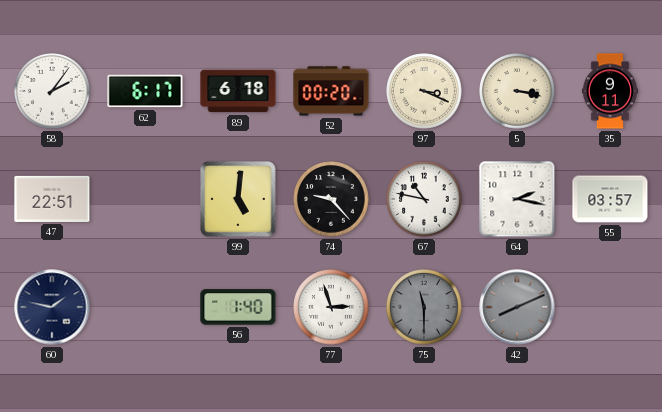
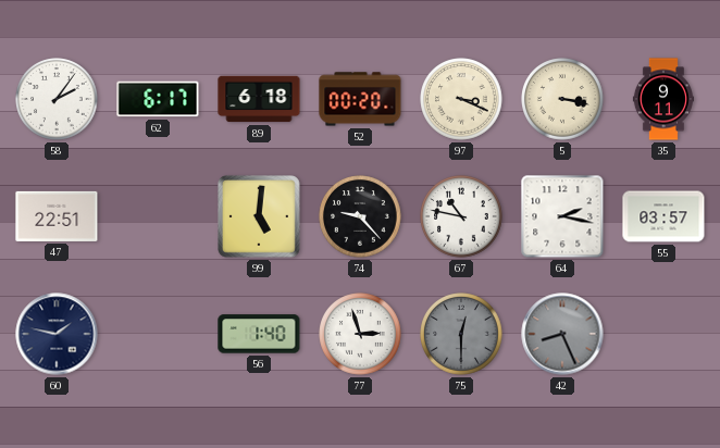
75: 11:30 -> 12:30 (461, 334)
42: 8:11 -> 8:26 (562, 334)
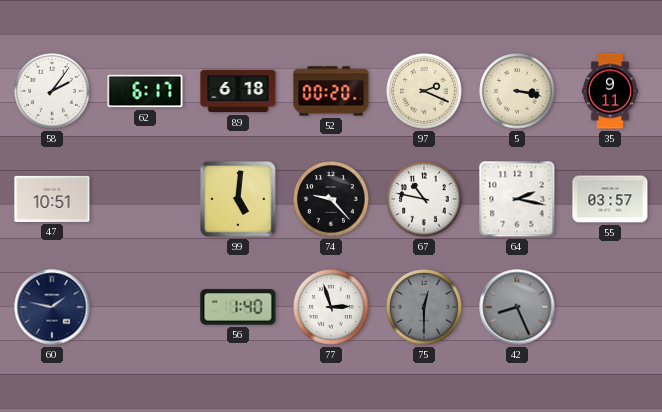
97: 3:19 -> 2:19 (424, 91)
47: 22:51 -> 10:51 (52, 199)
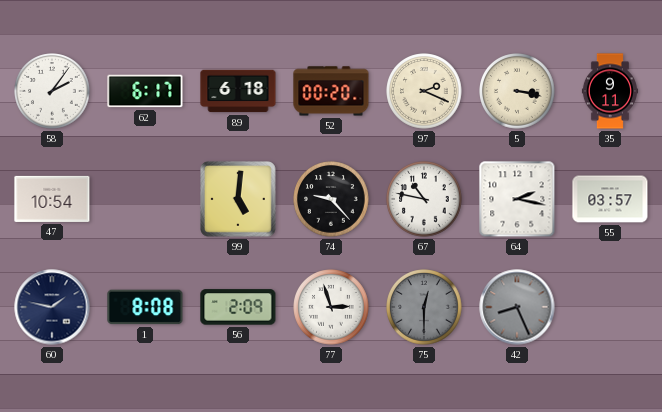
47: 10:51 -> 10:54 (52, 199)
1: none -> 8:08 (145, 307)
56: 1:40 -> 2:09 (238, 307)
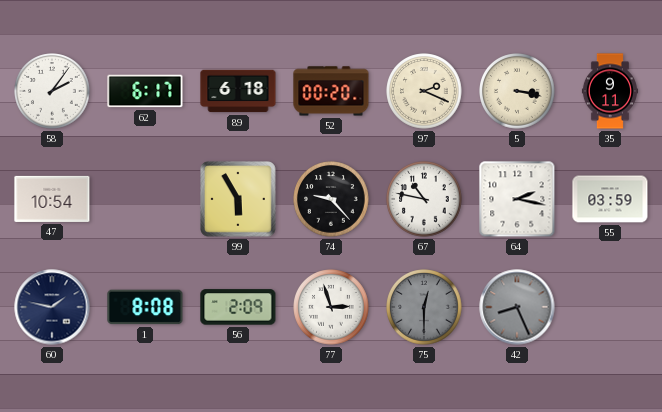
99: 5:01 -> 5:55 (239, 200)
55: 03:57 -> 03:59 (610, 199)
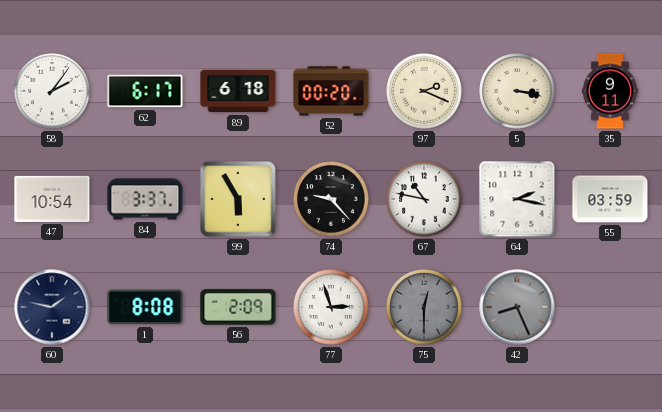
84: none -> 3:37 (145, 199)
